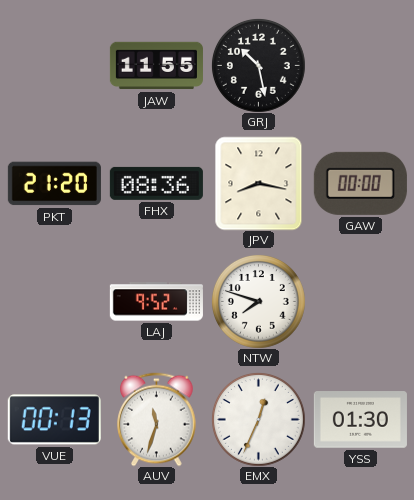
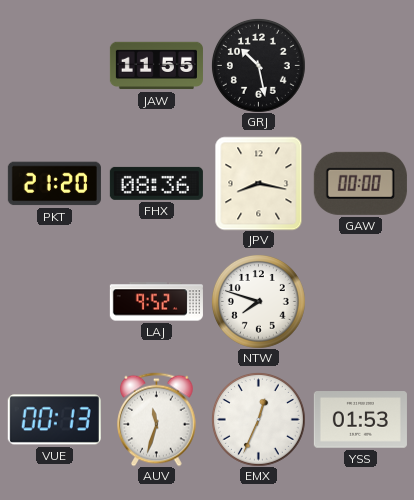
YSS: 01:30 -> 01:53 (360, 420)
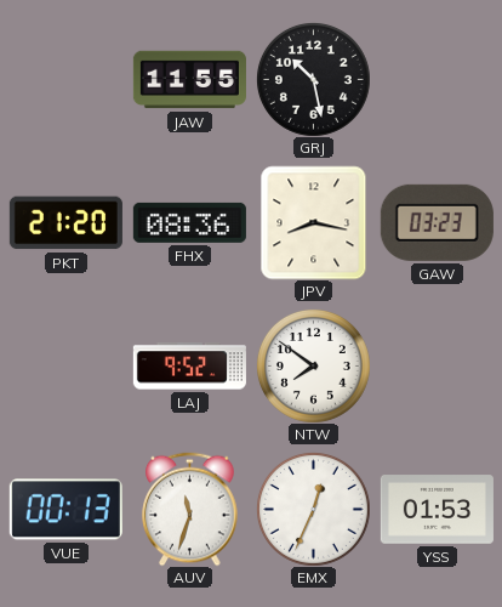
GAW: 00:00 -> 03:23 (437, 222)
NTW: 7:48 -> 7:51 (313, 365)
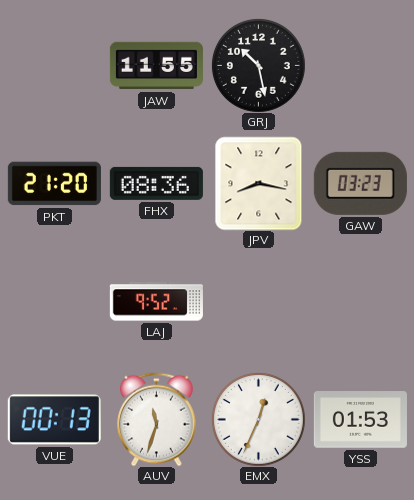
NTW: 7:51 -> none (313, 365)
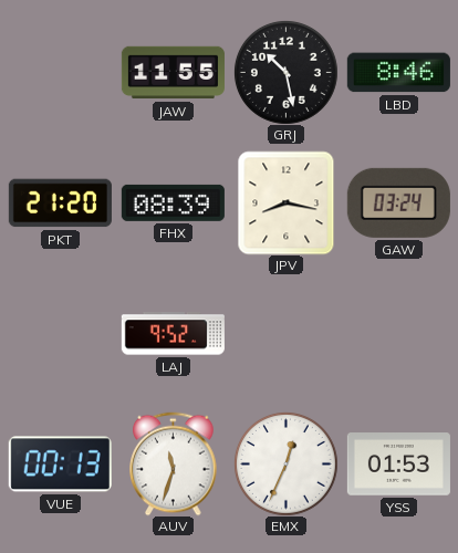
LBD: none -> 8:46 (398, 73)
FHX: 08:36 -> 08:39 (173, 202)
GAW: 03:23 -> 03:24 (398, 202)
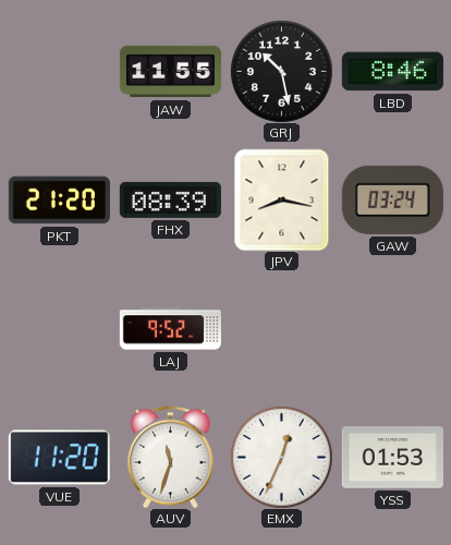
VUE: 00:13 -> 11:20 (59, 458)
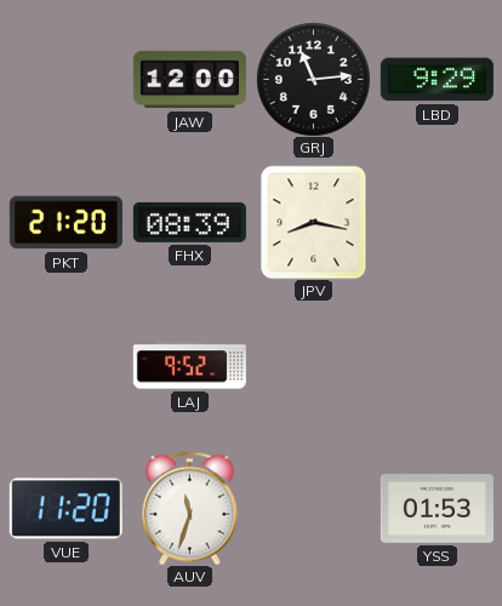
JAW: 11:55 -> 12:00 (189, 80)
GRJ: 10:28 -> 11:14 (313, 79)
LBD: 8:46 -> 9:29 (437, 80)
GAW: 03:24 -> none (392, 199)
EMX: 12:34 -> none (281, 457)
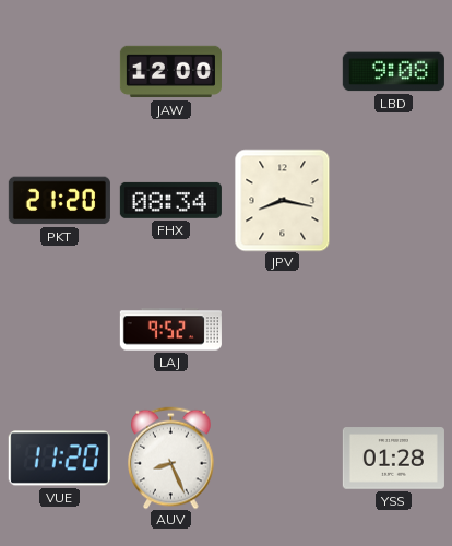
GRJ: 11:14 -> none (313, 79)
LBD: 9:29 -> 9:08 (393, 72)
FHX: 08:39 -> 08:34 (170, 200)
AUV: 11:33 -> 8:26 (171, 458)
YSS: 01:53 -> 01:28 (393, 459)
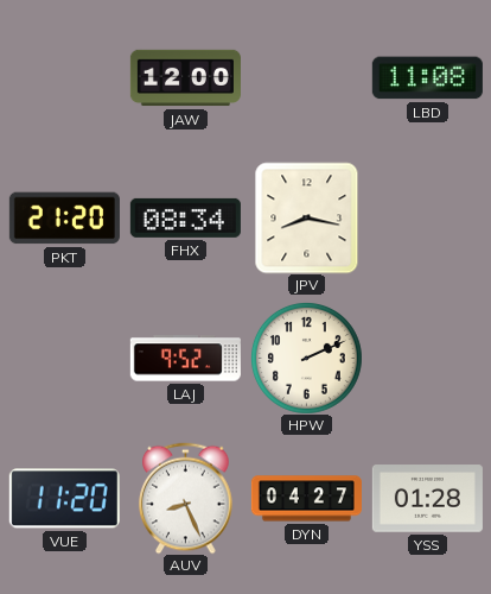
LBD: 9:08 -> 11:08 (427, 78)
HPW: none -> 2:11 (306, 358)
DYN: none -> 04:27 (306, 499)
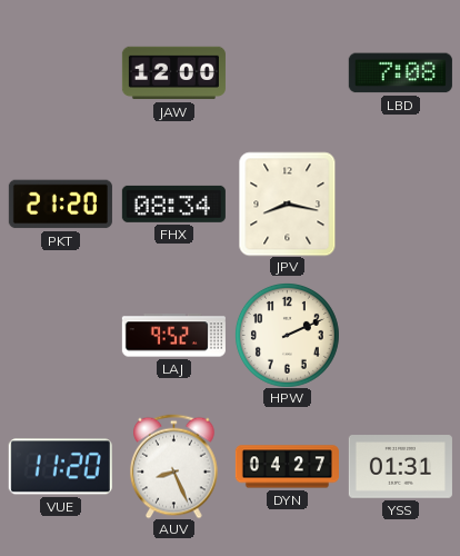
LBD: 11:08 -> 7:08 (400, 73)
YSS: 01:28 -> 01:31 (400, 467)
